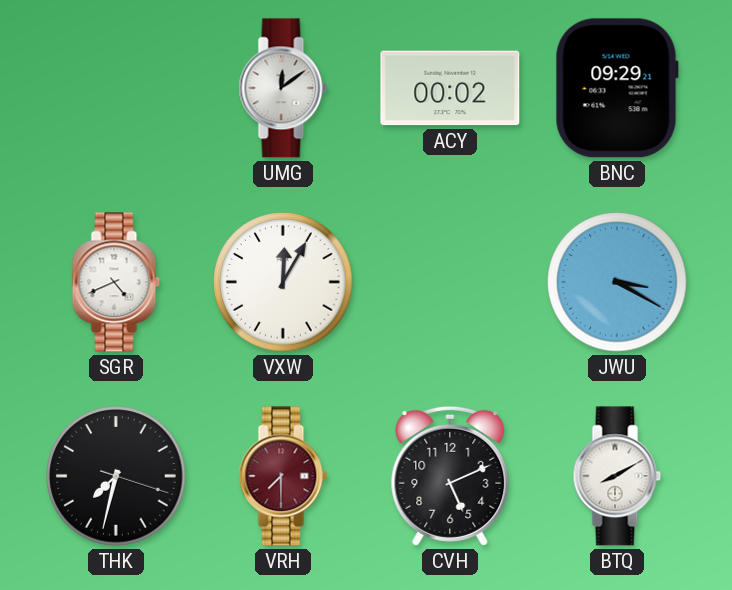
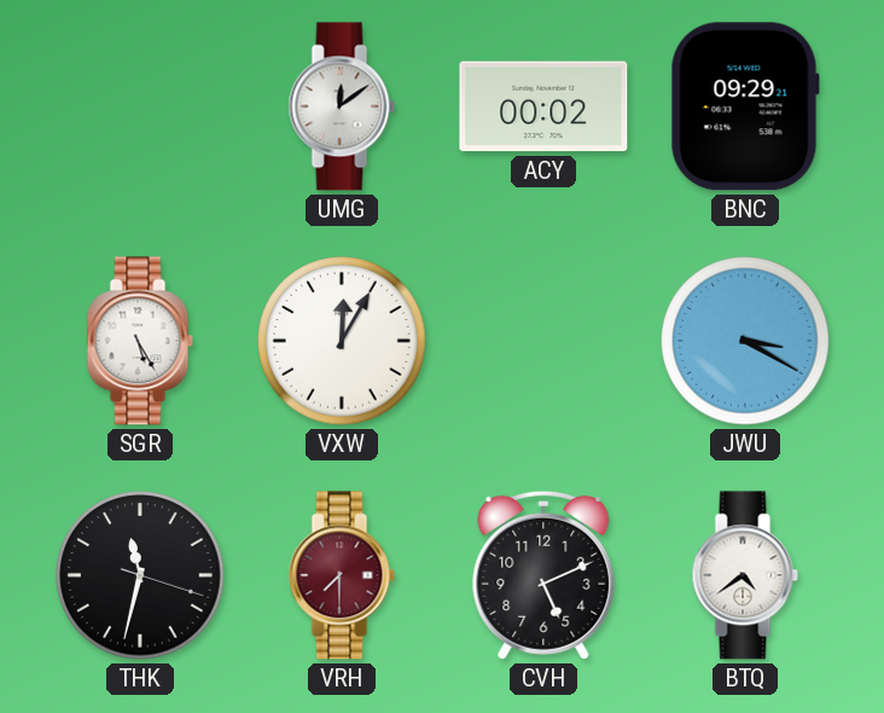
SGR: 4:41 -> 5:25 (140, 341)
THK: 7:32 -> 11:32 (140, 575)
BTQ: 8:10 -> 4:39 (745, 575)
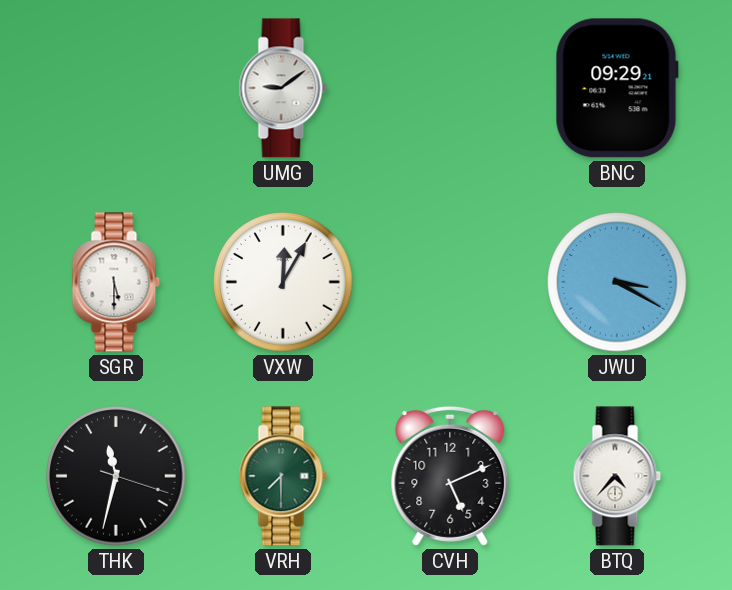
UMG: 12:09 -> 9:09 (283, 88)
ACY: 00:02 -> none (543, 106)
SGR: 5:25 -> 5:30 (116, 282)
VRH dial: burgundy -> green (283, 476)
BTQ: 4:39 -> 4:37 (617, 476)
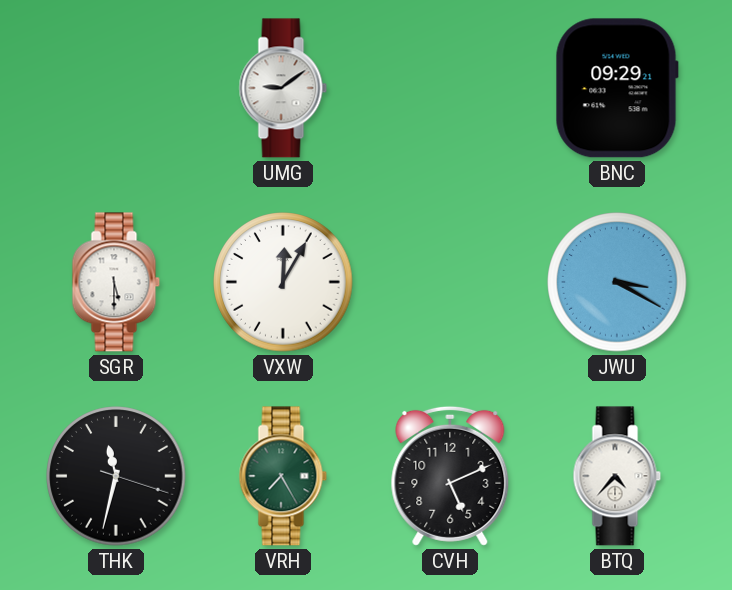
VRH: 7:30 -> 7:25 (283, 476)
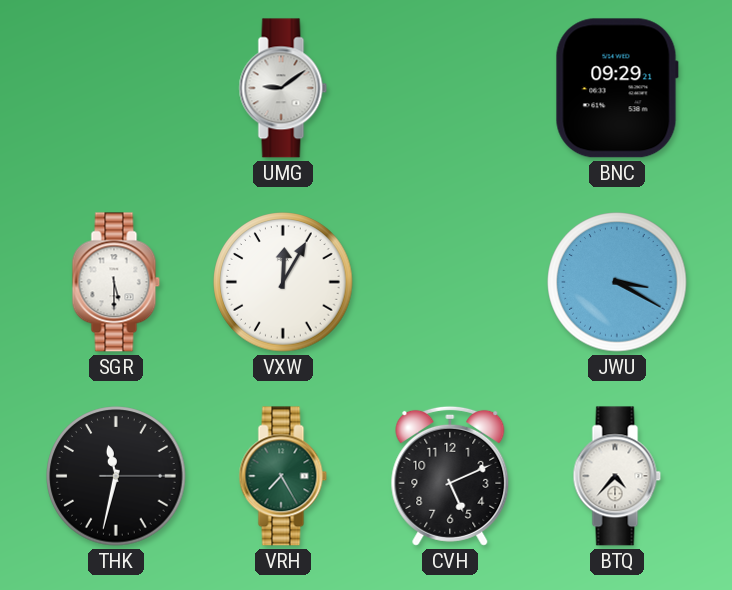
THK: 11:32:18 -> 11:32:15 (116, 476)
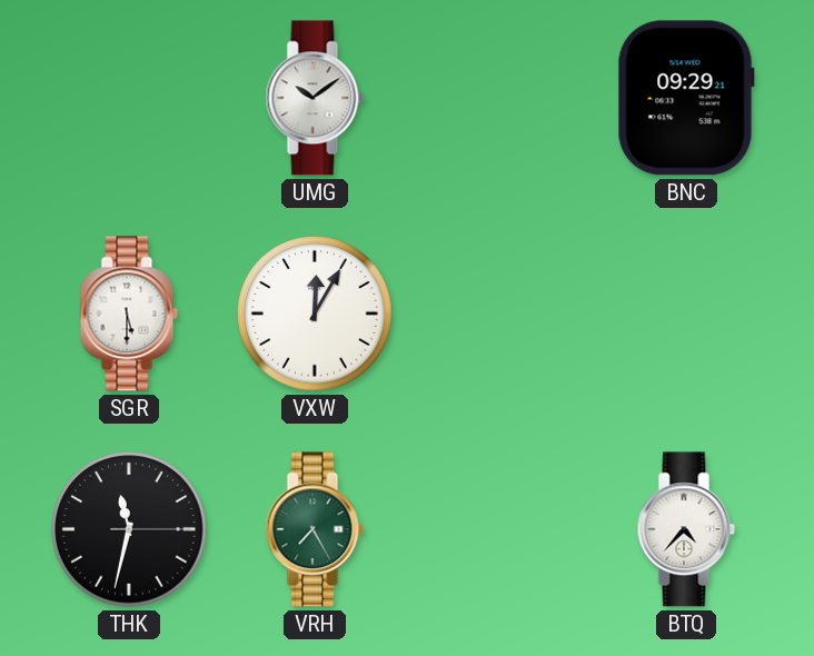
UMG: 9:09 -> 10:09 (315, 98)
JWU: 3:20 -> none (617, 282)
CVH: 5:11 -> none (450, 476)
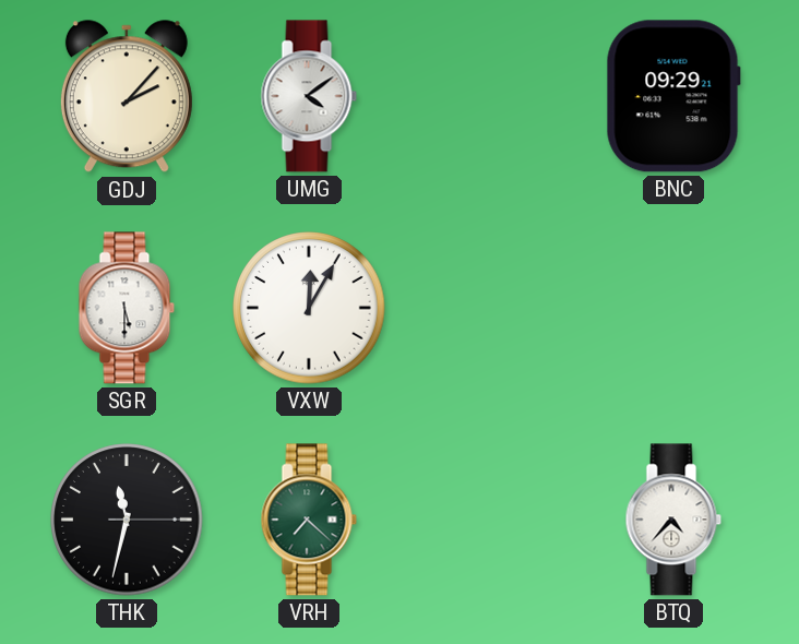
GDJ: none -> 2:07 (127, 97)
UMG: 10:09 -> 4:09 (309, 96)
VRH: 7:25 -> 7:22 (309, 520)
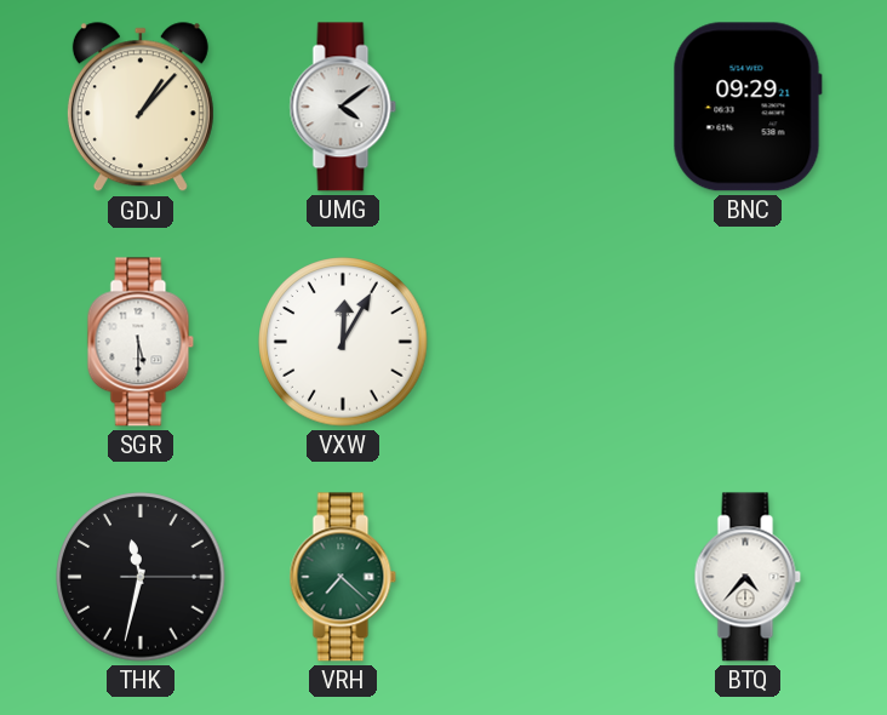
GDJ: 2:07 -> 1:07 (141, 108)
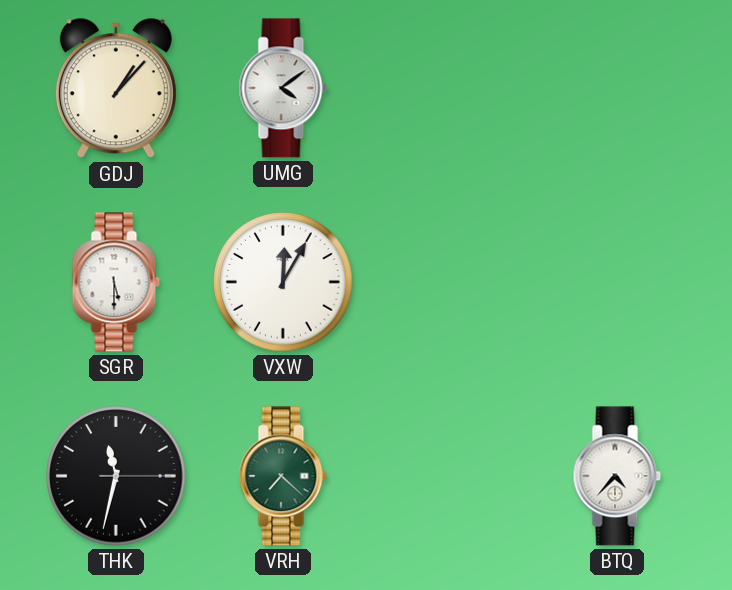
BNC: 09:29 -> none (748, 107)
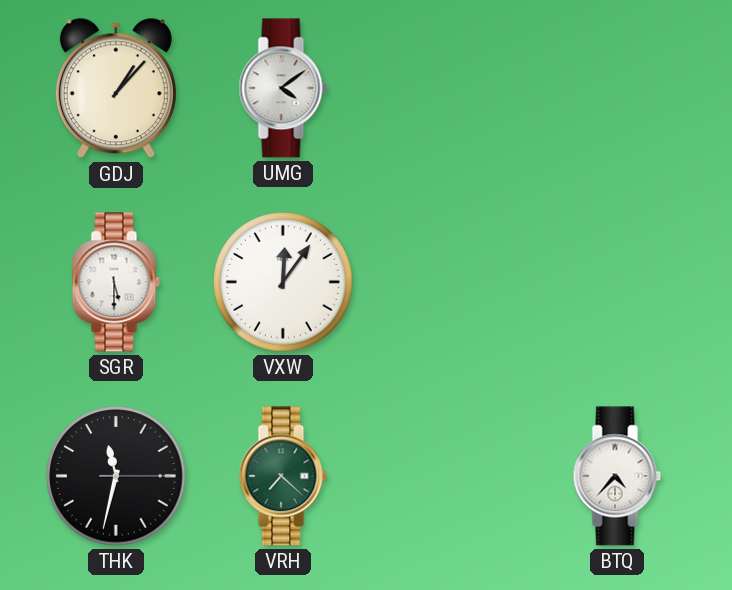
VXW: 12:05 -> 12:06 (283, 282)
